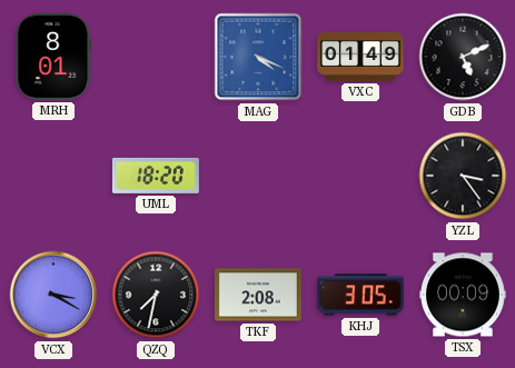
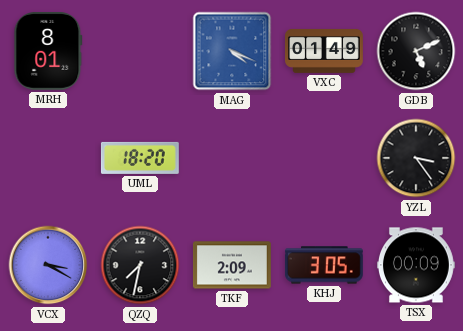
TKF: 2:08 -> 2:09 (232, 265)
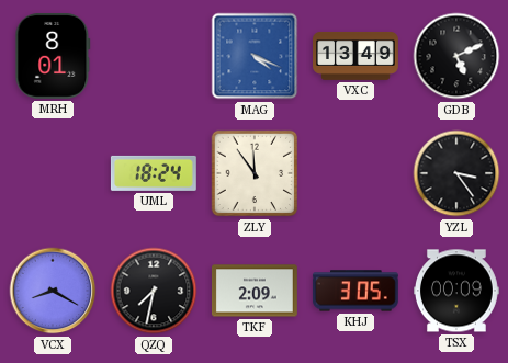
VXC: 01:49 -> 13:49 (357, 56)
UML: 18:20 -> 18:24 (154, 173)
ZLY: none -> 11:54 (255, 173)
VCX: 3:20 -> 8:20 (53, 291)
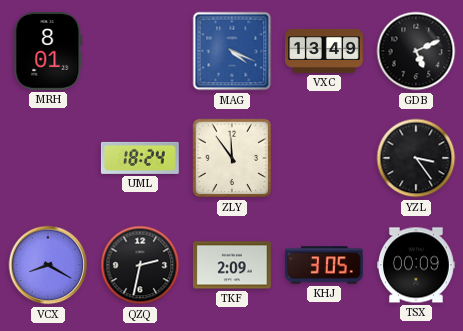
QZQ: 7:32 -> 2:32 (140, 265)
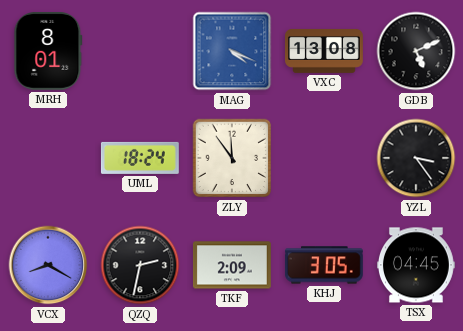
VXC: 13:49 -> 13:08 (325, 51)
TSX: 00:09 -> 04:45 (417, 265)
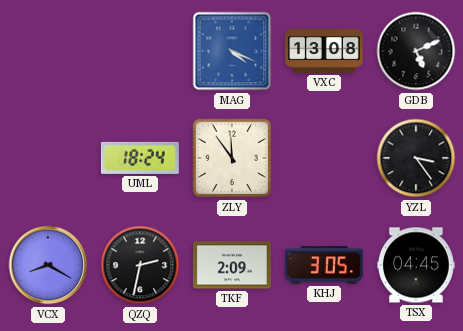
MRH: 8:01 -> none (48, 51)
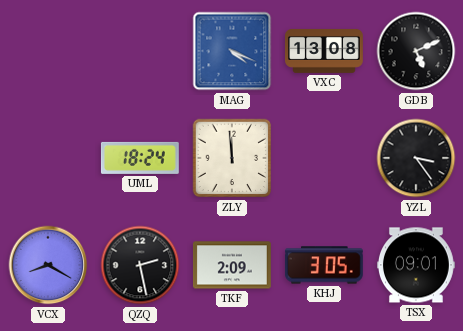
ZLY: 11:54 -> 11:59 (232, 158)
QZQ: 2:32 -> 2:28 (140, 265)
TSX: 04:45 -> 09:01 (417, 265)
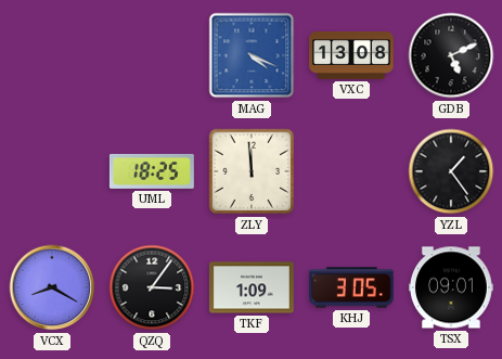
UML: 18:24 -> 18:25 (152, 171)
YZL: 3:24 -> 1:24 (451, 171)
QZQ: 2:28 -> 3:06 (152, 287)
TKF: 2:09 -> 1:09 (252, 287)
